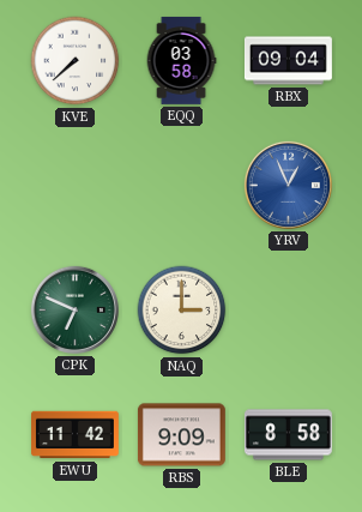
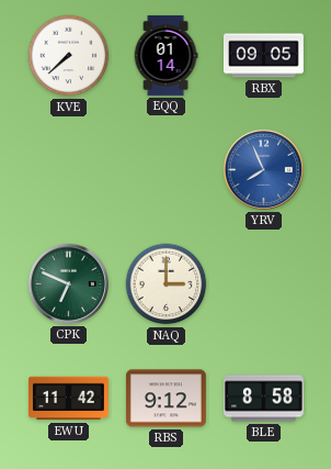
EQQ: 03:58 -> 01:14 (165, 55)
RBX: 09:04 -> 09:05 (263, 56)
YRV: 12:56 -> 7:56 (263, 169)
RBS: 9:09 -> 9:12 (165, 399)
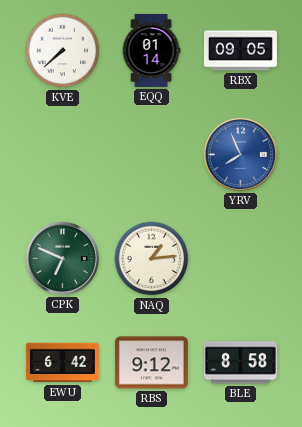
NAQ: 3:00 -> 1:14 (152, 259)
EWU: 11:42 -> 6:42 (63, 363)
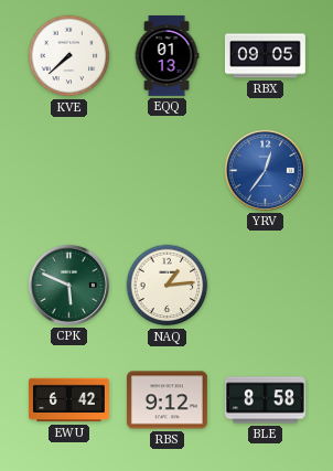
EQQ: 01:14 -> 01:13 (166, 55)
YRV: 7:56 -> 12:36 (265, 170)
CPK: 6:49 -> 5:49 (68, 285)
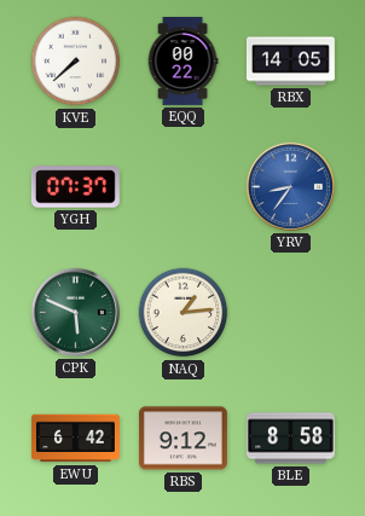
EQQ: 01:13 -> 00:22 (182, 60)
RBX: 09:05 -> 14:05 (290, 62)
YGH: none -> 07:37 (75, 187)
YRV: 12:36 -> 8:36 (290, 186)
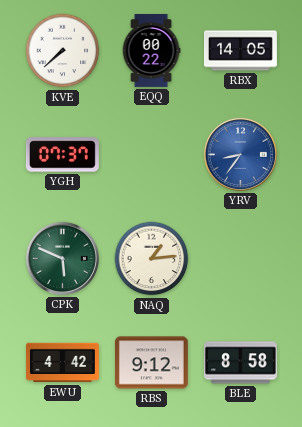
EWU: 6:42 -> 4:42 (63, 363)
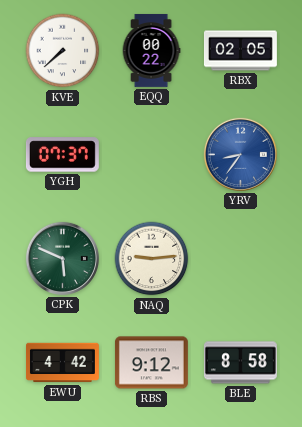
RBX: 14:05 -> 02:05 (240, 51)
NAQ: 1:14 -> 9:14 (152, 259)
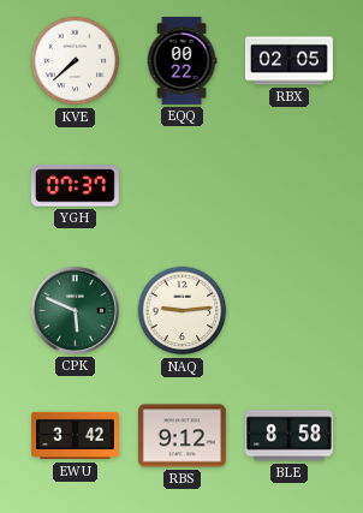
YRV: 8:36 -> none (240, 154)
EWU: 4:42 -> 3:42 (76, 436)
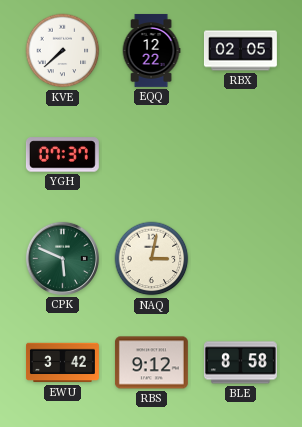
EQQ: 00:22 -> 12:22 (151, 50)
NAQ: 9:14 -> 3:02 (152, 259)
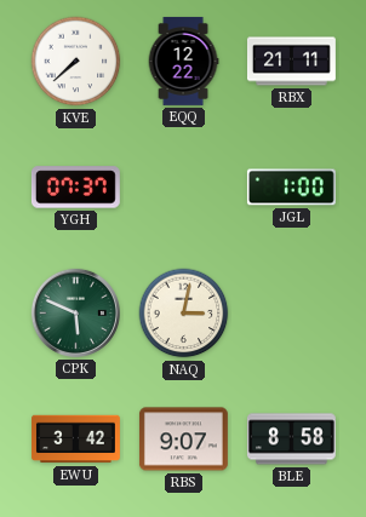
RBX: 02:05 -> 21:11 (291, 62)
JGL: none -> 1:00 (291, 188)
RBS: 9:12 -> 9:07 (183, 440)
